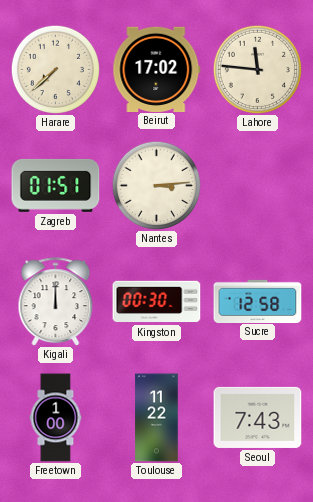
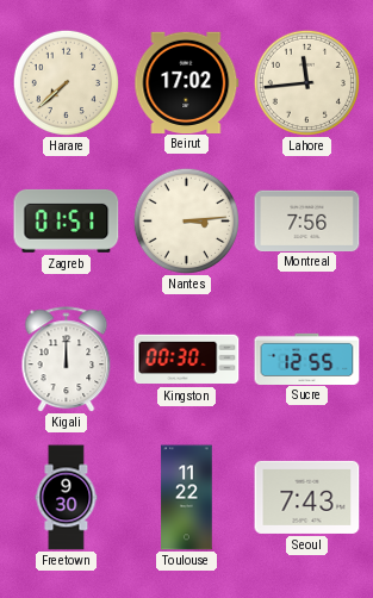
Lahore: 11:46 -> 11:44 (306, 82)
Montreal: none -> 7:56 (307, 220)
Sucre: 12:58 -> 12:55 (307, 359)
Freetown: 1:00 -> 9:30 (67, 498)
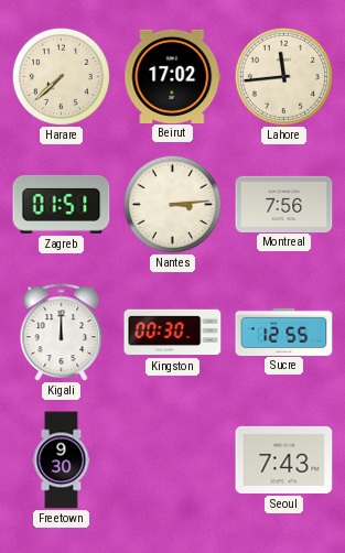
Toulouse: 11:22 -> none (187, 498)
